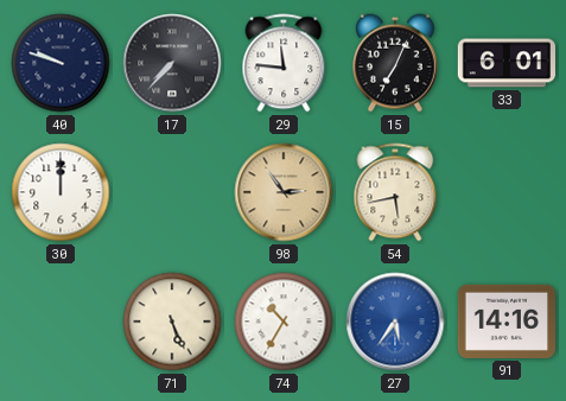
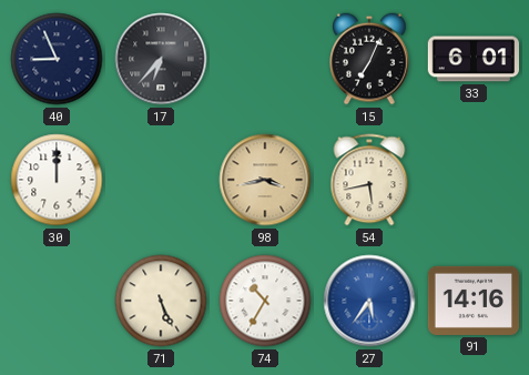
40: 9:48 -> 8:56 (57, 59)
17: 7:37 -> 6:37 (161, 59)
29: 11:46 -> none (284, 63)
98: 2:54 -> 3:43 (265, 180)
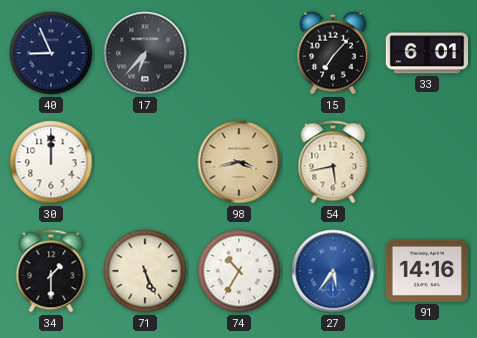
15: 7:04 -> 7:07 (334, 53)
34: none -> 1:30 (51, 271)
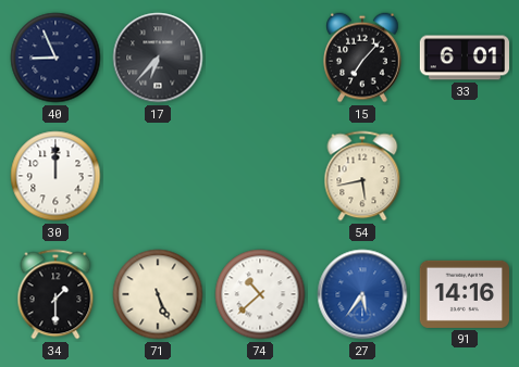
98: 3:43 -> none (239, 162)
74: 10:35 -> 10:38 (260, 294)
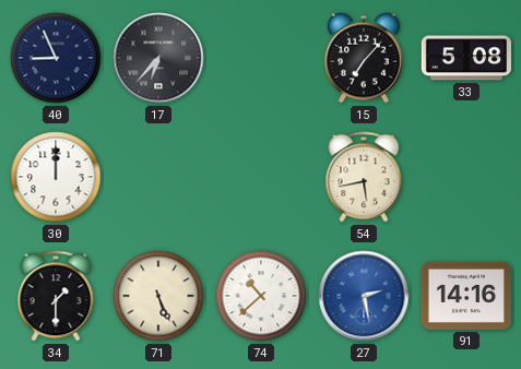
33: 6:01 -> 5:08 (466, 58)
27: 5:36 -> 2:28 (364, 296)
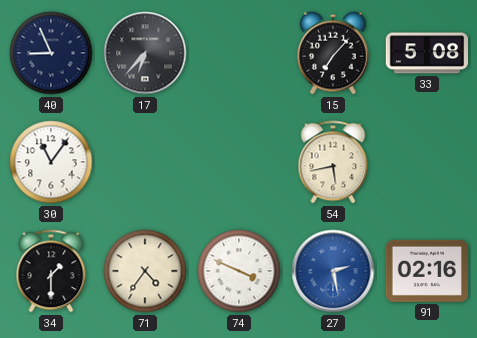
30: 12:00 -> 11:06 (51, 162)
71: 5:26 -> 4:36 (145, 271)
74: 10:38 -> 3:49 (239, 271)
91: 14:16 -> 02:16 (426, 271)
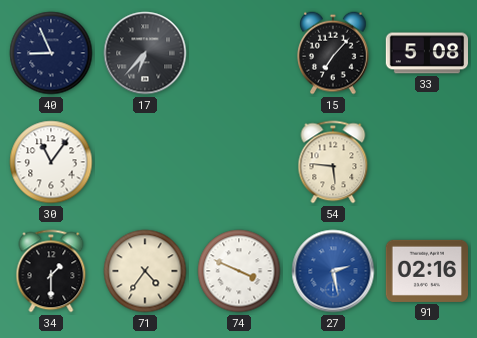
54: 5:43 -> 5:46 (333, 162)
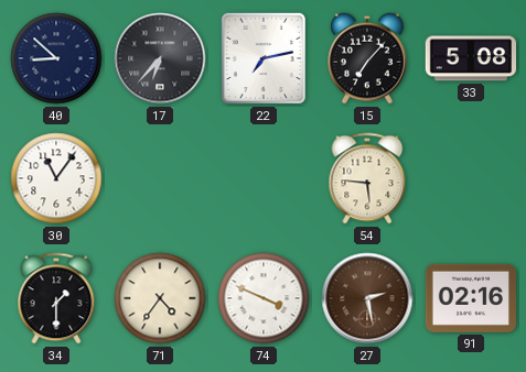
40: 8:56 -> 8:52 (56, 58)
22: none -> 7:13 (264, 58)
27 dial: blue -> brown (367, 298)
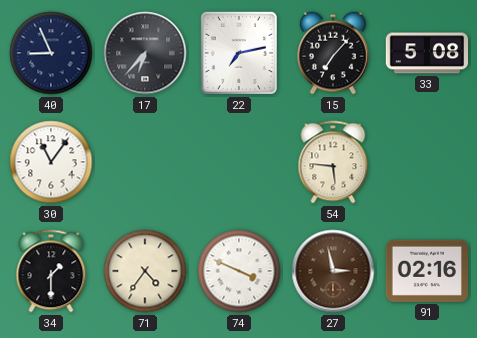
40: 8:52 -> 8:56 (51, 53)
27: 2:28 -> 2:58 (333, 271)
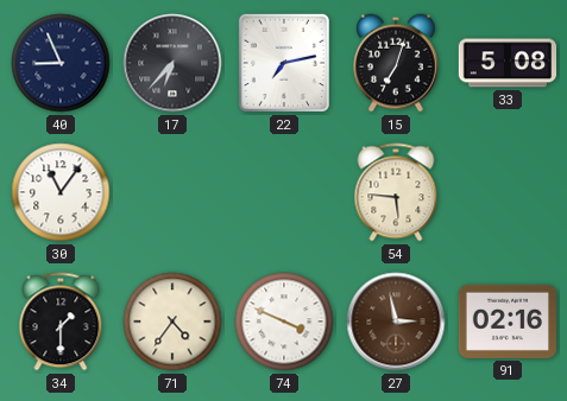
15: 7:07 -> 7:03 (397, 63)
